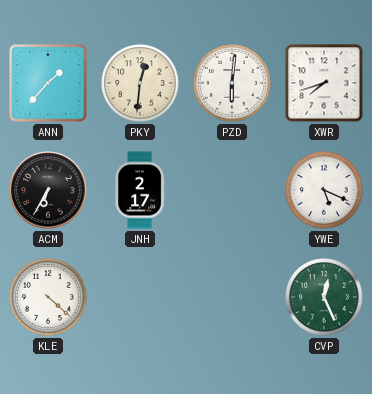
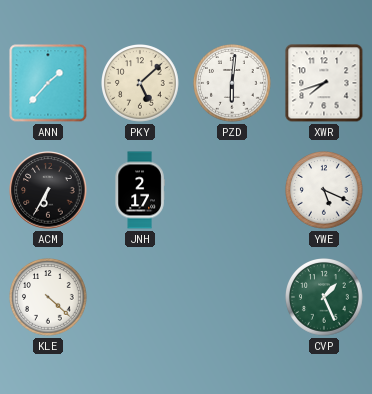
PKY: 12:31 -> 5:08 (141, 84)
CVP: 12:26 -> 1:26 (325, 298)
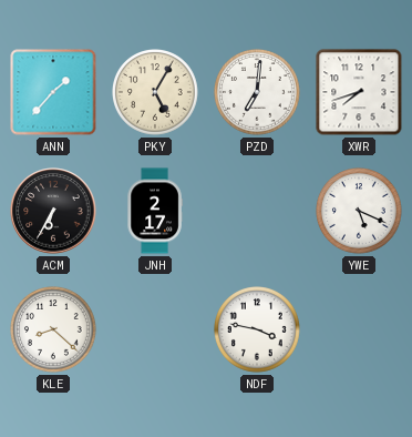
PKY: 5:08 -> 5:05 (156, 93)
PZD: 6:01 -> 7:01 (258, 93)
KLE: 4:22 -> 8:22 (54, 331)
NDF: none -> 3:47 (258, 331)
CVP: 1:26 -> none (325, 298)
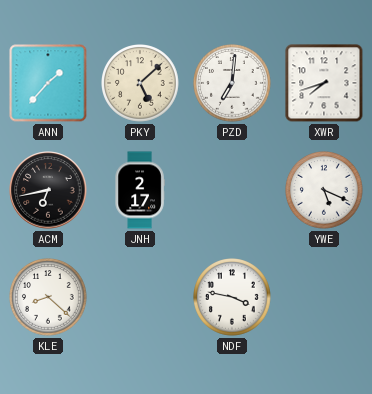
PKY: 5:05 -> 5:08 (141, 84)
ACM: 6:35 -> 6:43 (48, 190)
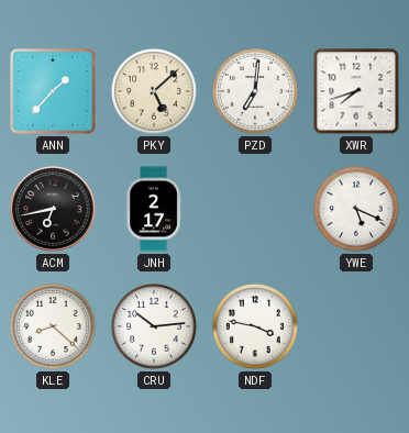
CRU: none -> 10:14 (155, 327)
